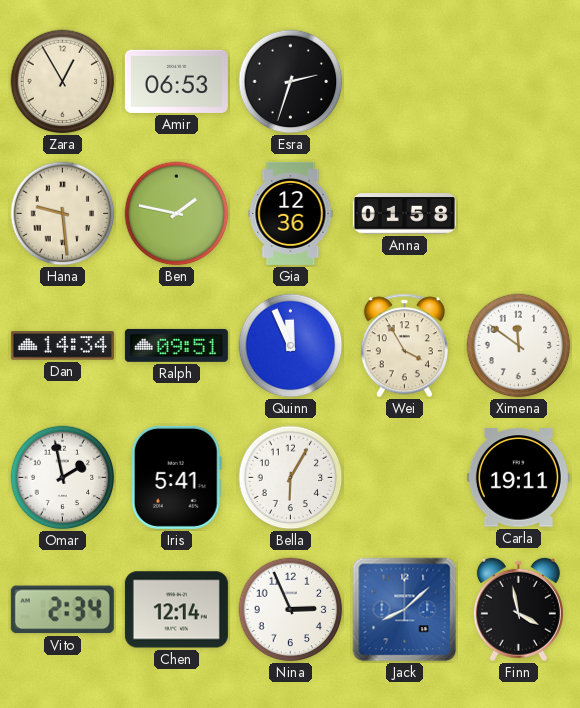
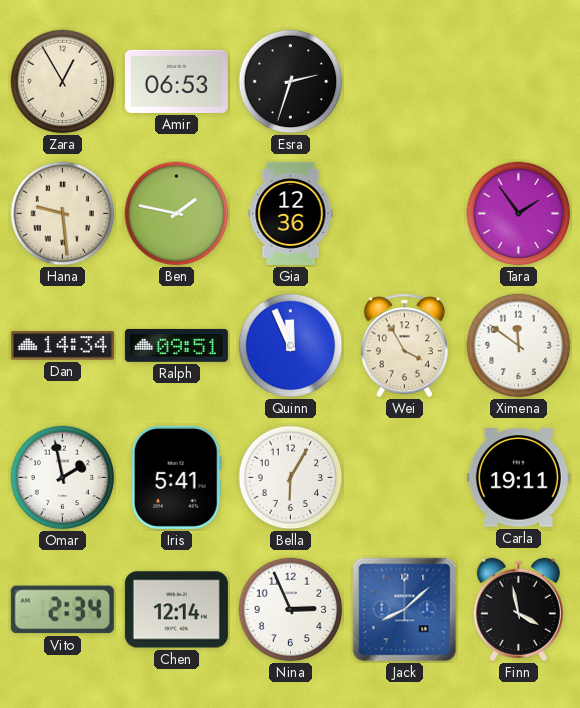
Anna: 01:58 -> none (404, 214)
Tara: none -> 1:54 (519, 214)
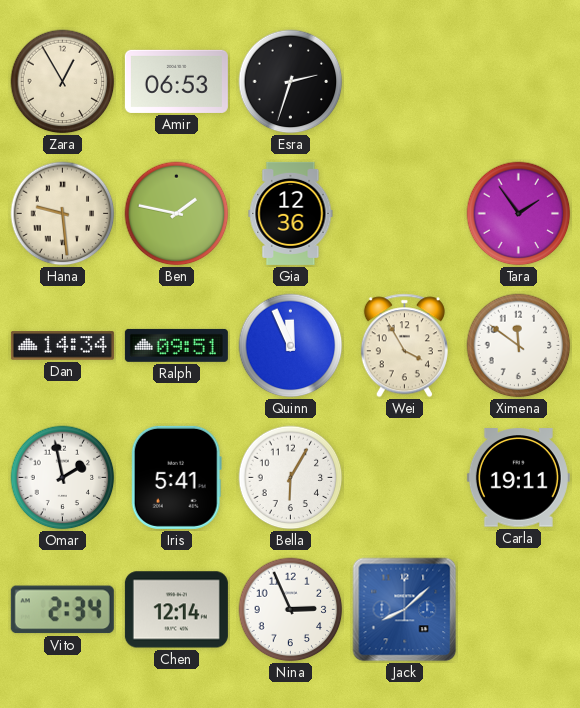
Finn: 3:58 -> none (518, 610)
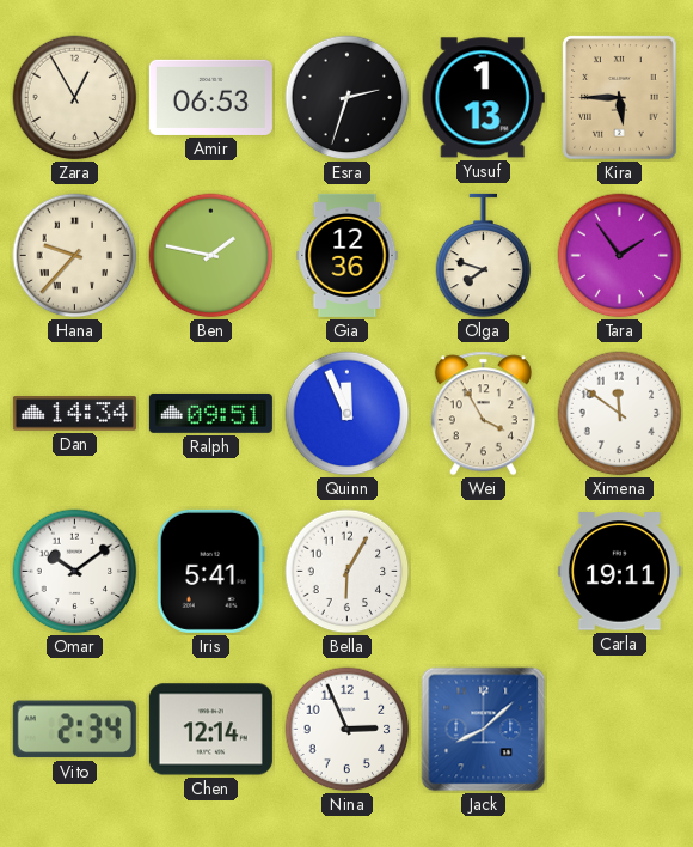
Yusuf: none -> 1:13 (483, 98)
Kira: none -> 5:45 (620, 98)
Hana: 9:29 -> 9:37 (75, 256)
Olga: none -> 7:48 (484, 256)
Omar: 1:58 -> 10:09 (75, 572)
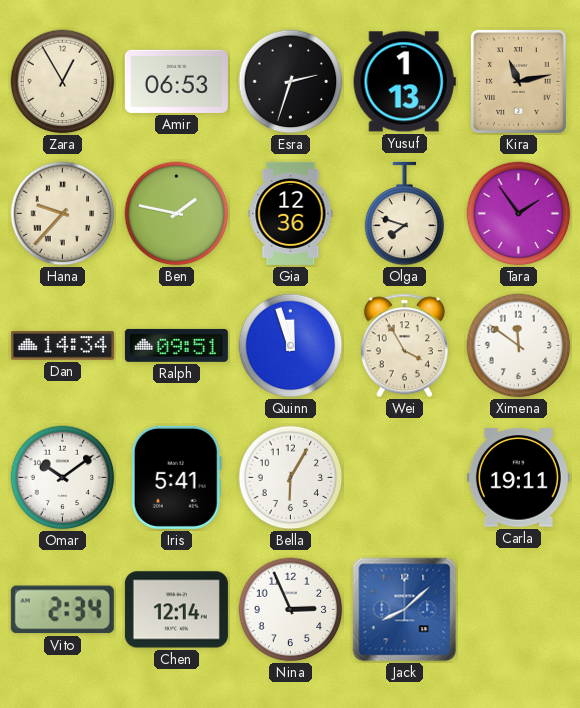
Kira: 5:45 -> 11:13 (519, 82)
Quinn: 11:56 -> 11:57 (291, 346)
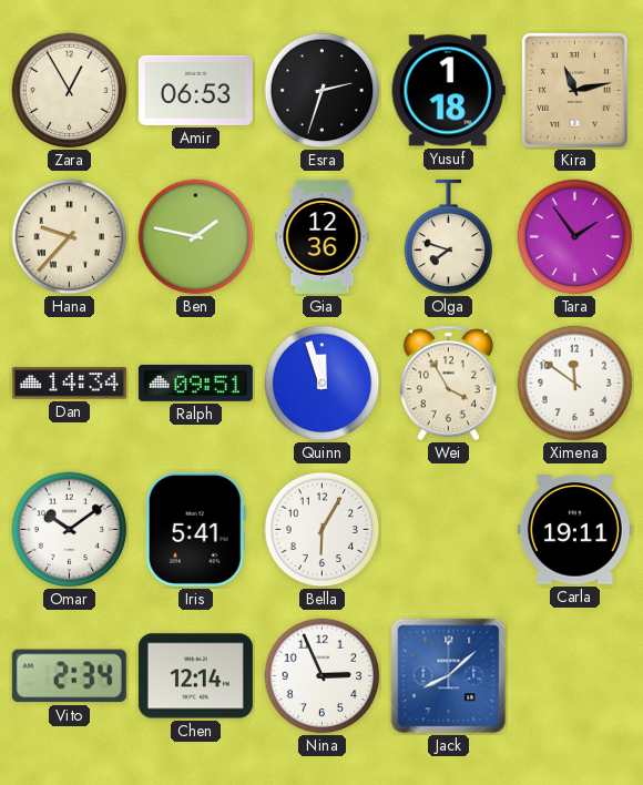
Yusuf: 1:13 -> 1:18 (448, 91)
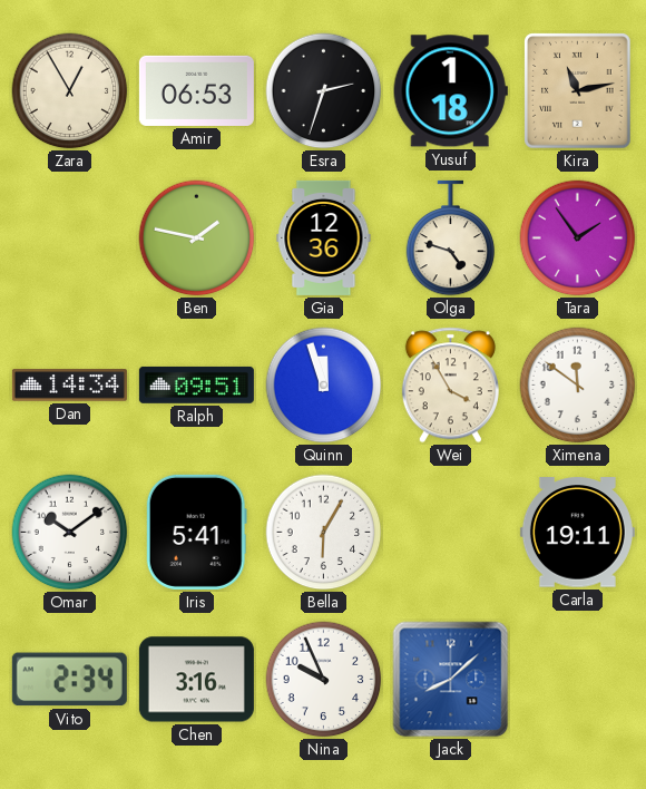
Hana: 9:37 -> none (70, 237)
Olga: 7:48 -> 4:48 (451, 238)
Chen: 12:14 -> 3:16 (196, 680)
Nina: 2:56 -> 9:56 (324, 680)
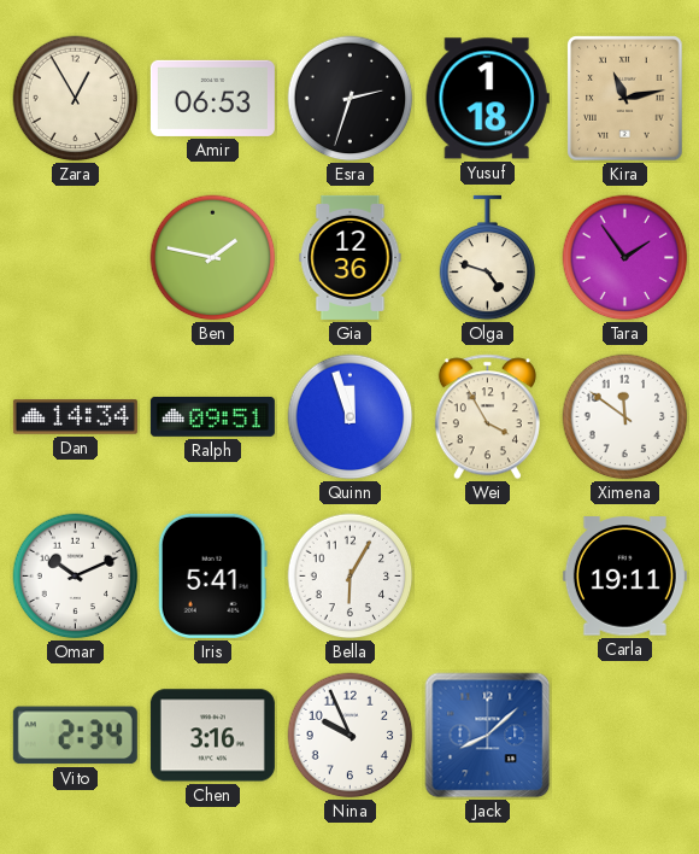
Omar: 10:09 -> 10:11 (76, 577)
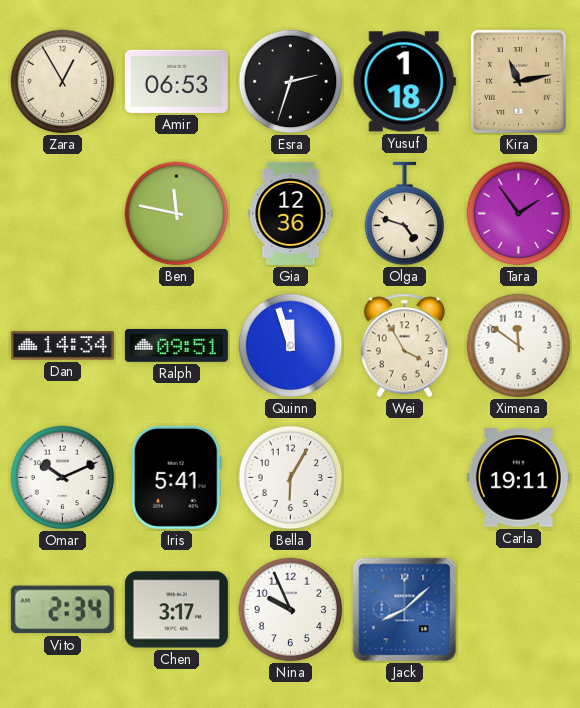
Ben: 1:47 -> 11:47 (177, 214)
Chen: 3:16 -> 3:17 (176, 610)
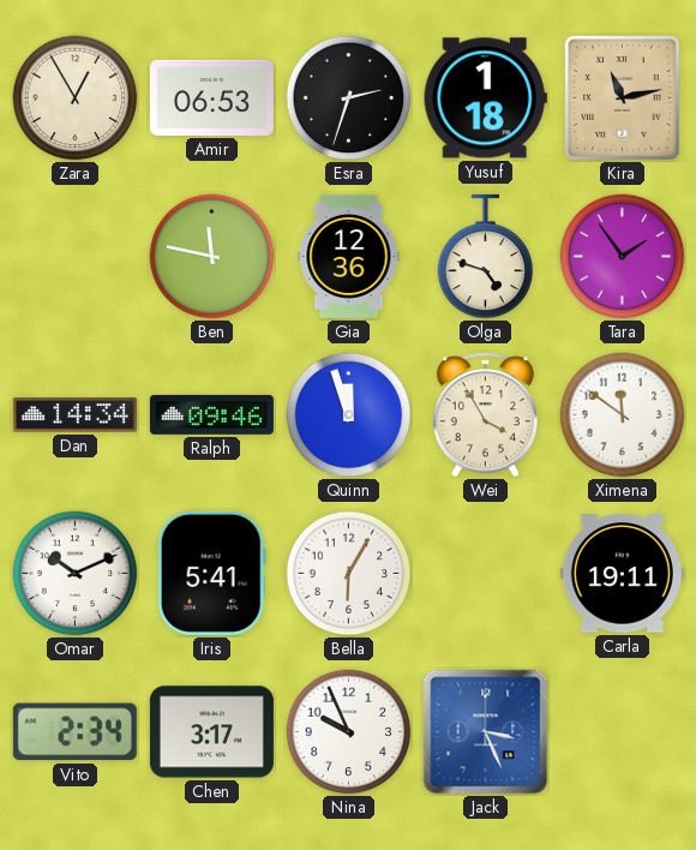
Ralph: 09:51 -> 09:46 (211, 414)
Jack: 8:08 -> 3:26 (486, 732)
